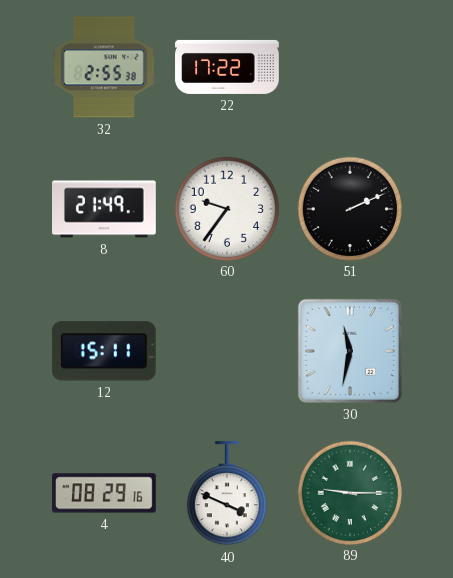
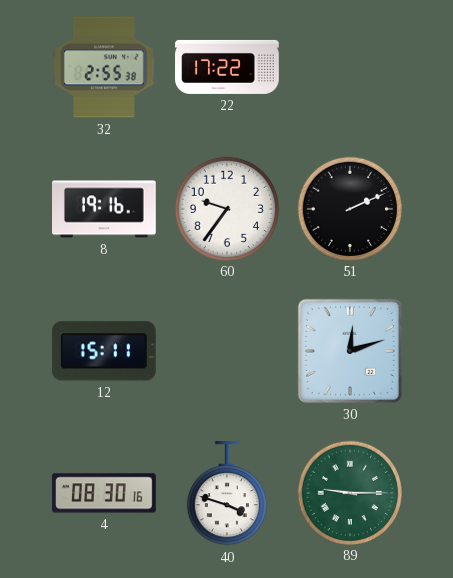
8: 21:49 -> 19:16 (105, 209)
30: 11:32 -> 12:12 (350, 351)
4: 08:29 -> 08:30 (105, 493)
40: 3:49 -> 3:48 (227, 494)
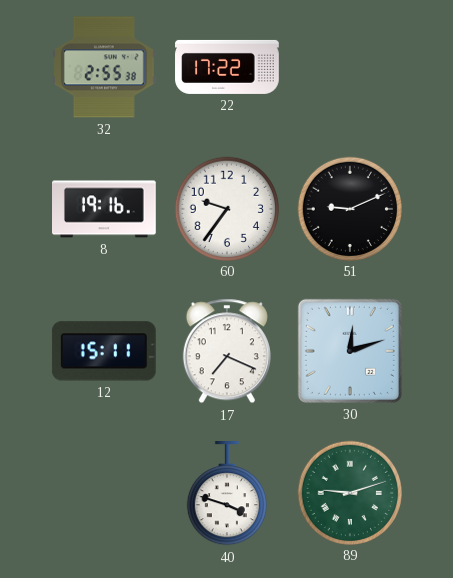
51: 2:11 -> 9:11 (349, 208)
17: none -> 7:19 (227, 351)
4: 08:30 -> none (105, 493)
89: 9:15 -> 9:12 (349, 492)
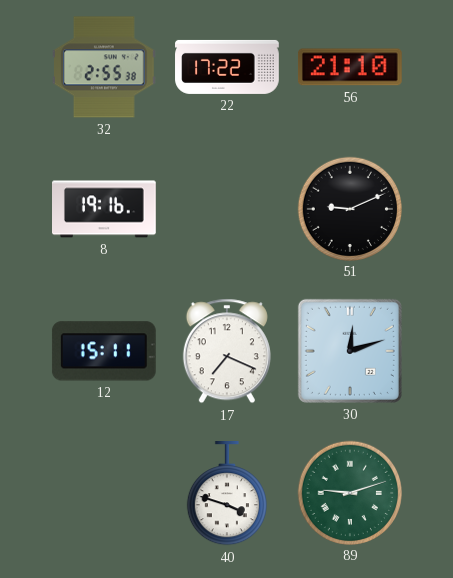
56: none -> 21:10 (350, 67)
60: 9:36 -> none (226, 208)
